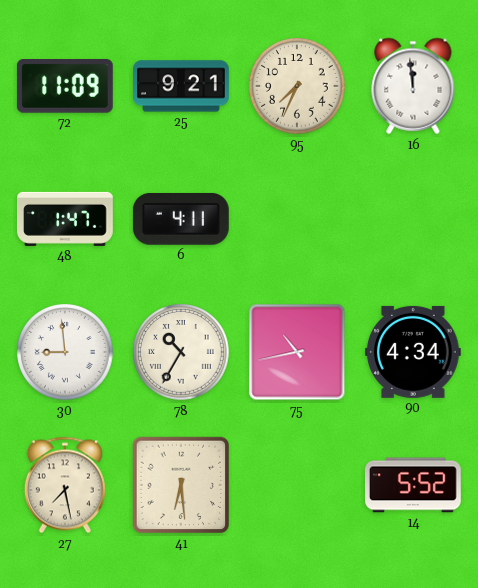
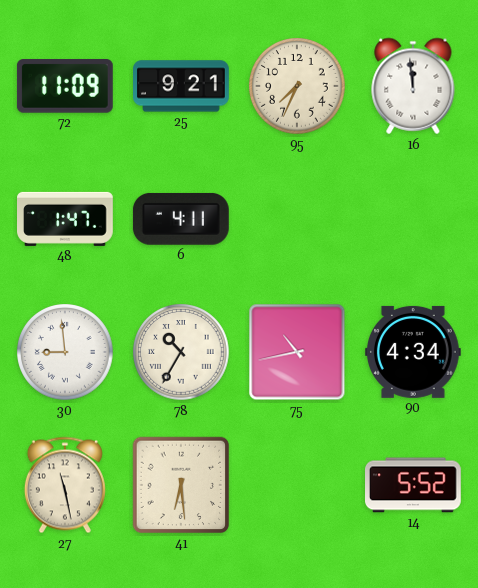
27: 7:28 -> 11:28 (65, 485)
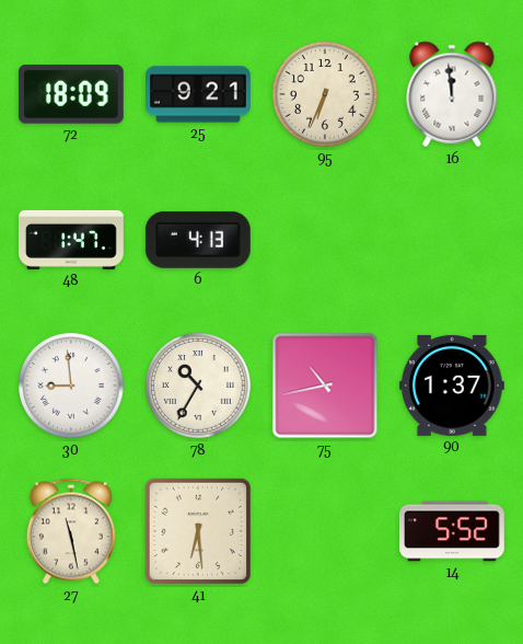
72: 11:09 -> 18:09 (71, 95)
95: 7:34 -> 6:34 (325, 94)
6: 4:11 -> 4:13 (198, 240)
90: 4:34 -> 1:37 (452, 386)
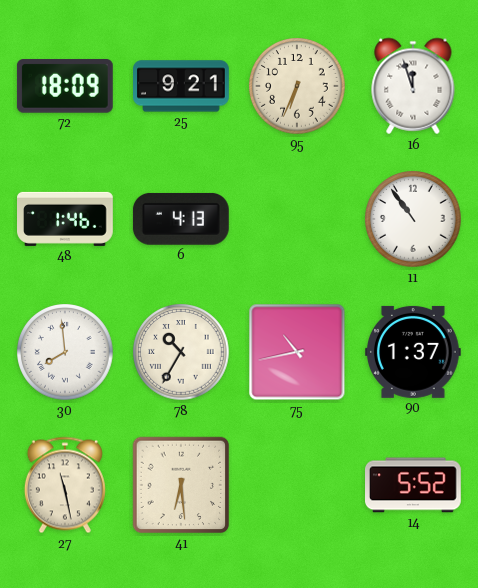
16: 11:59 -> 11:57 (413, 86)
48: 1:47 -> 1:46 (66, 219)
11: none -> 10:54 (413, 219)
30: 8:59 -> 7:59 (65, 352)
